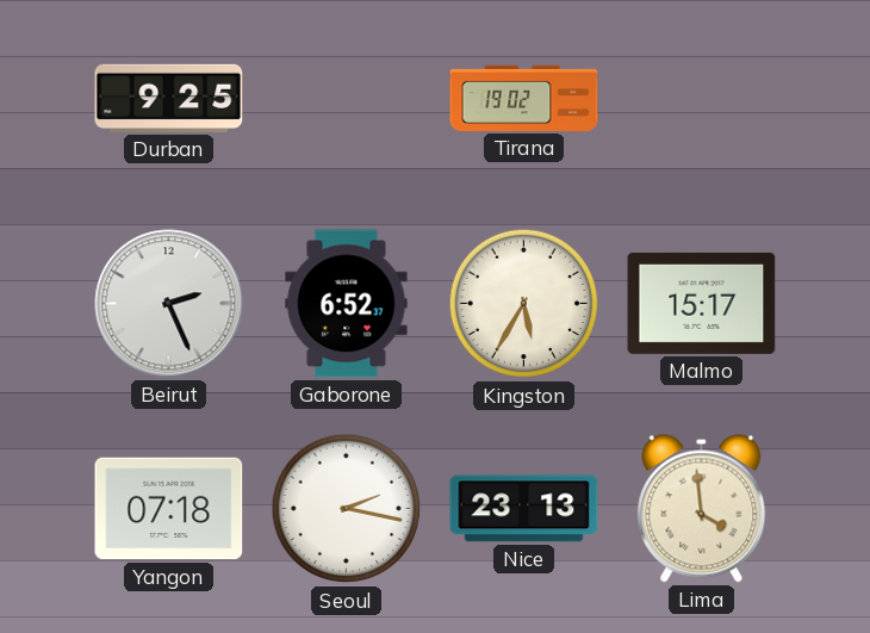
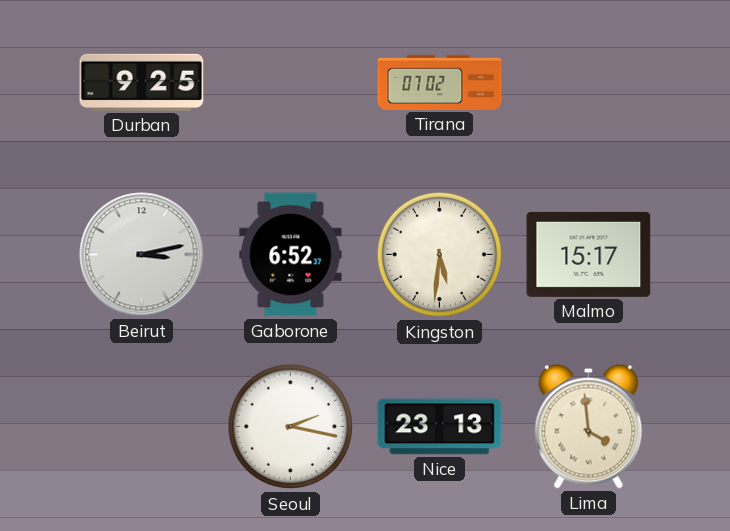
Tirana: 19:02 -> 07:02 (440, 82)
Beirut: 2:26 -> 3:13 (142, 255)
Kingston: 5:35 -> 5:31 (440, 255)
Yangon: 07:18 -> none (169, 509)
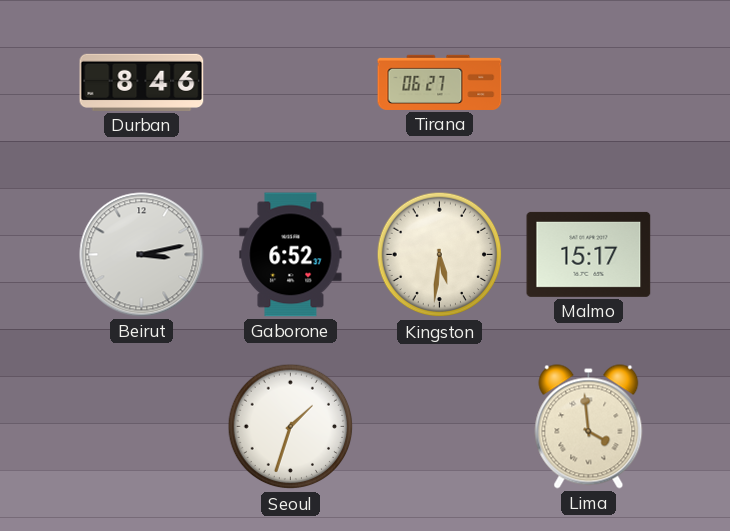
Durban: 9:25 -> 8:46 (142, 82)
Tirana: 07:02 -> 06:27 (440, 82)
Seoul: 2:17 -> 1:33 (291, 427)
Nice: 23:13 -> none (440, 427)
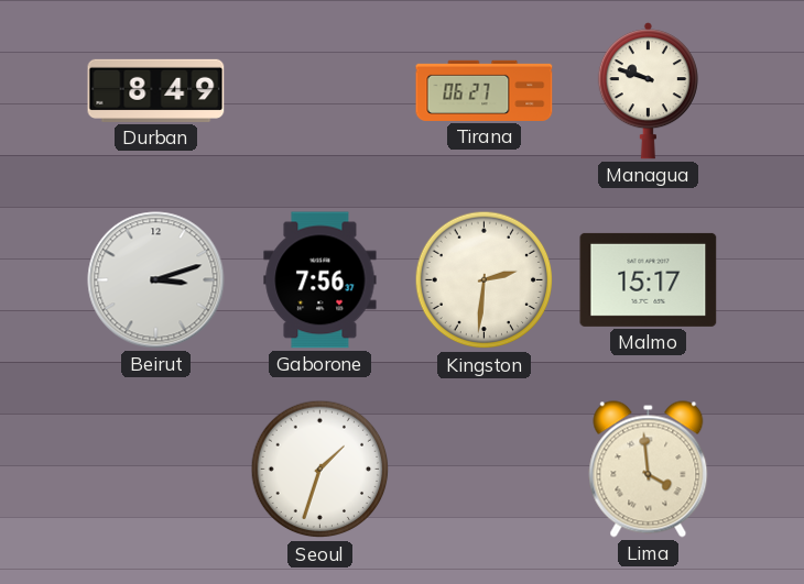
Durban: 8:46 -> 8:49 (156, 90)
Managua: none -> 9:48 (648, 91)
Beirut: 3:13 -> 3:12 (156, 280)
Gaborone: 6:52 -> 7:56 (320, 280)
Kingston: 5:31 -> 2:31 (485, 280)
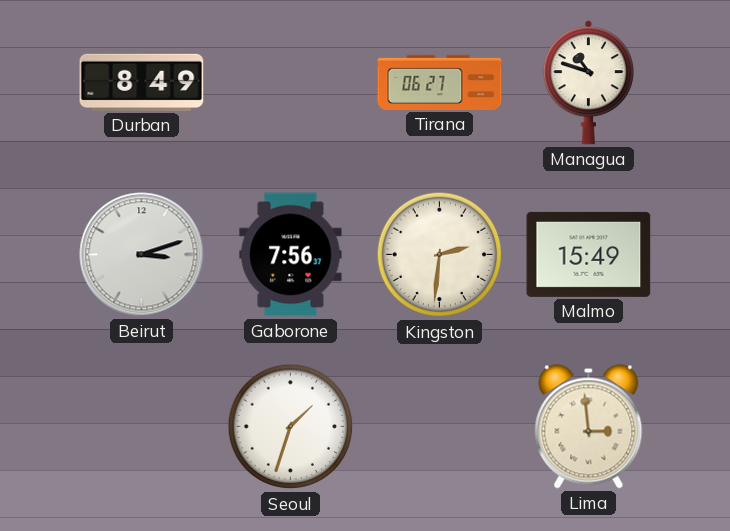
Managua: 9:48 -> 10:48 (588, 83)
Malmo: 15:17 -> 15:49 (589, 254)
Lima: 3:59 -> 2:59 (589, 427)
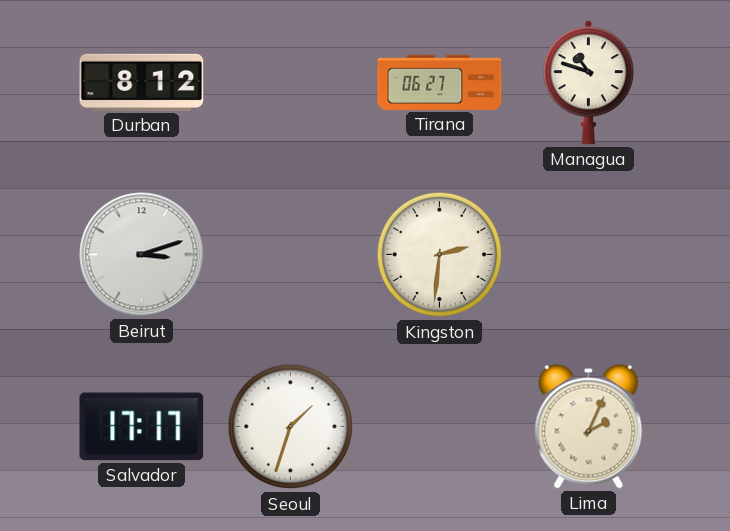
Durban: 8:49 -> 8:12 (142, 82)
Gaborone: 7:56 -> none (291, 255)
Malmo: 15:49 -> none (589, 254)
Salvador: none -> 17:17 (142, 427)
Lima: 2:59 -> 2:04 (589, 427)
